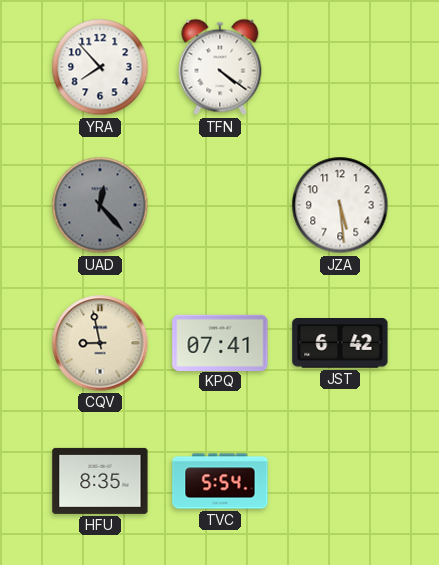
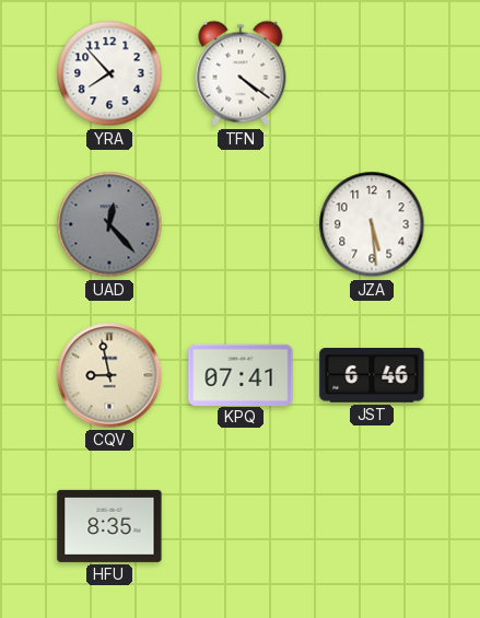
JST: 6:42 -> 6:46 (372, 376)
TVC: 5:54 -> none (220, 481)
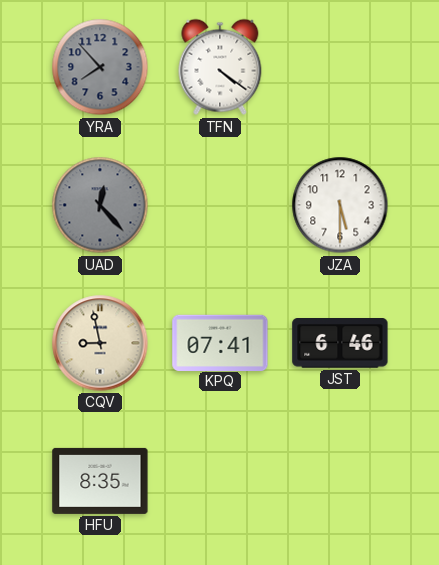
YRA dial: white -> grey (100, 67)
JZA: 5:29 -> 5:30 (340, 205)
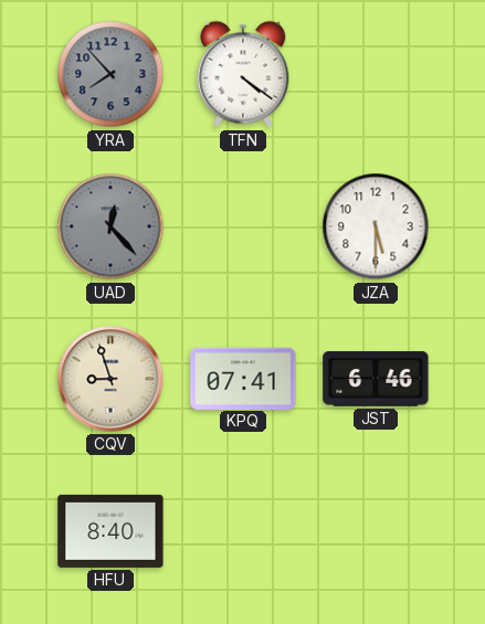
CQV: 8:58 -> 8:57 (110, 379)
HFU: 8:35 -> 8:40 (110, 531)
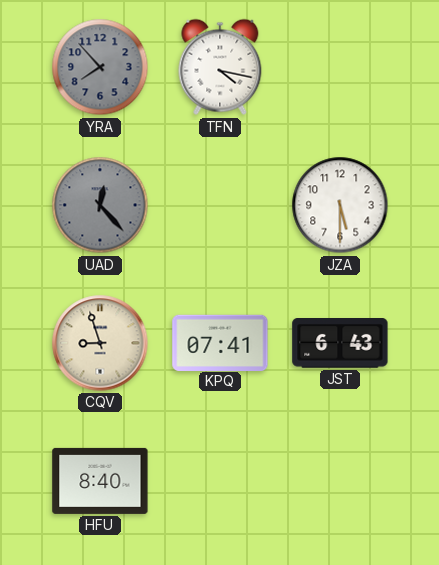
TFN: 4:21 -> 4:17 (220, 67)
JST: 6:46 -> 6:43 (340, 344)
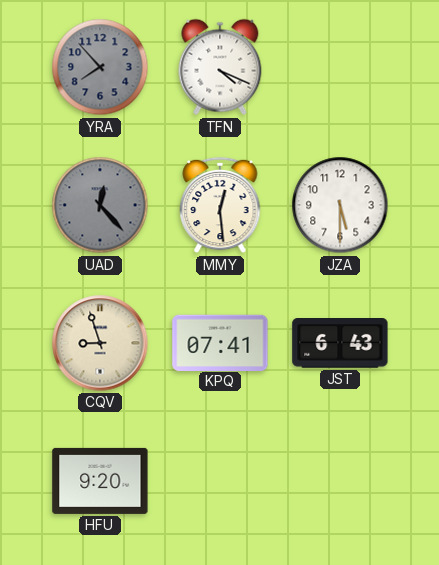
TFN: 4:17 -> 4:19 (220, 67)
MMY: none -> 12:29 (220, 205)
HFU: 8:40 -> 9:20 (100, 481)
